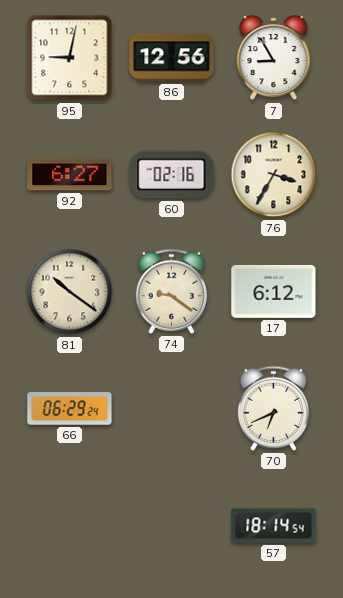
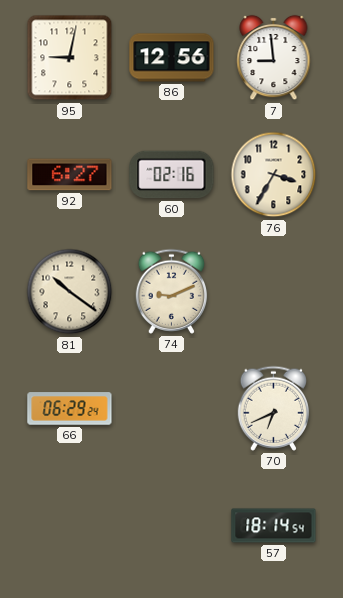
7: 8:55 -> 8:59 (274, 58)
74: 9:21 -> 9:11 (172, 291)
17: 6:12 -> none (274, 291)
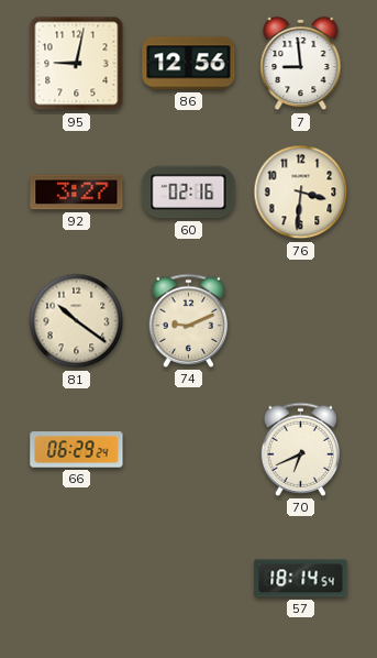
92: 6:27 -> 3:27 (77, 193)
76: 3:35 -> 3:31 (301, 193)
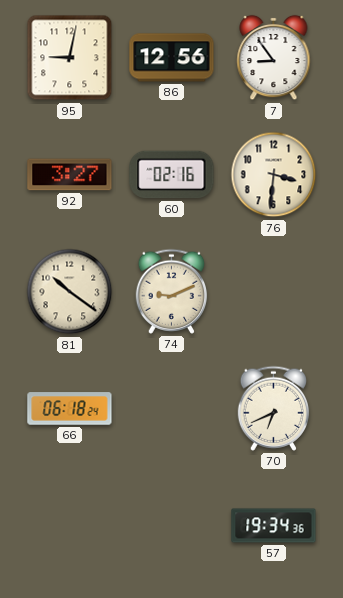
7: 8:59 -> 8:54 (274, 58)
66: 06:29 -> 06:18 (70, 409)
57: 18:14 -> 19:34 (274, 526)
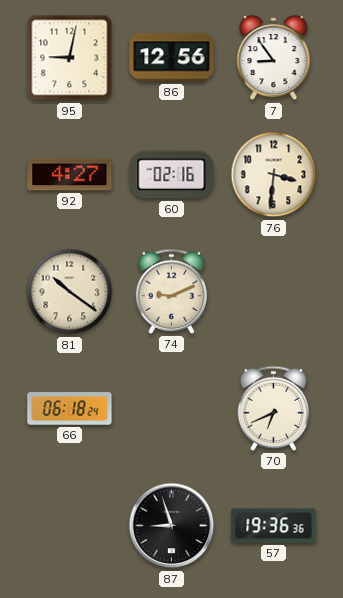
92: 3:27 -> 4:27 (70, 175)
87: none -> 8:57 (172, 526)
57: 19:34 -> 19:36 (274, 526)
